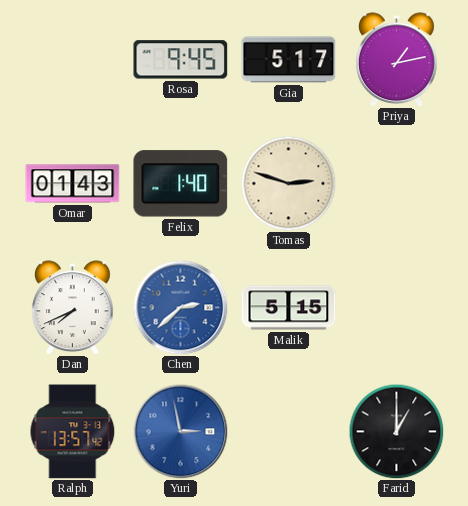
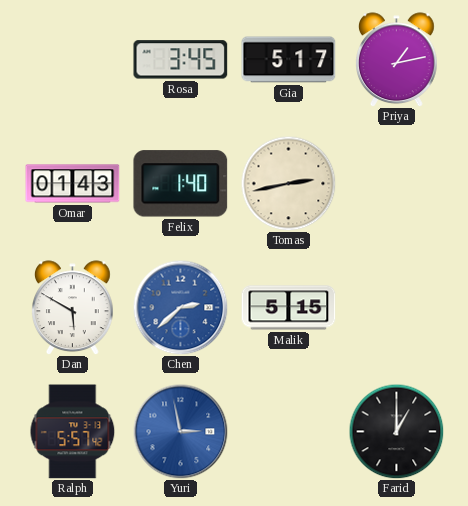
Rosa: 9:45 -> 3:45 (181, 60)
Tomas: 2:48 -> 2:43 (288, 183)
Dan: 7:41 -> 5:50 (73, 308)
Ralph: 13:57 -> 5:57 (73, 432)
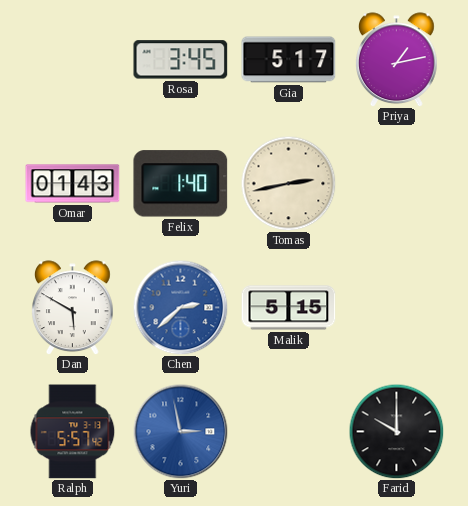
Farid: 1:00 -> 10:00 (396, 431)
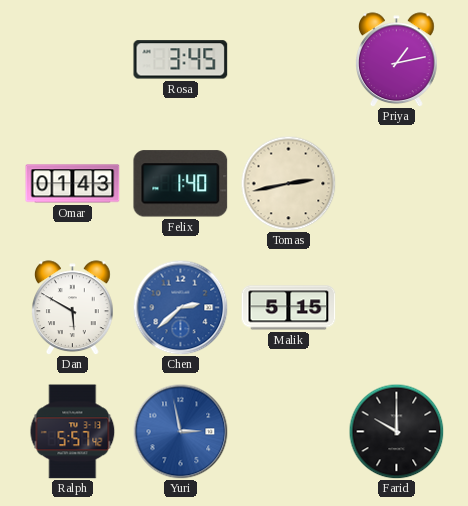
Gia: 5:17 -> none (289, 60)
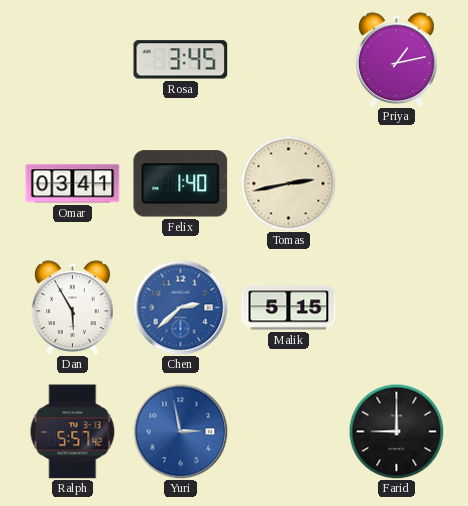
Omar: 01:43 -> 03:41 (73, 184)
Dan: 5:50 -> 5:55 (73, 308)
Farid: 10:00 -> 9:00 (396, 431)
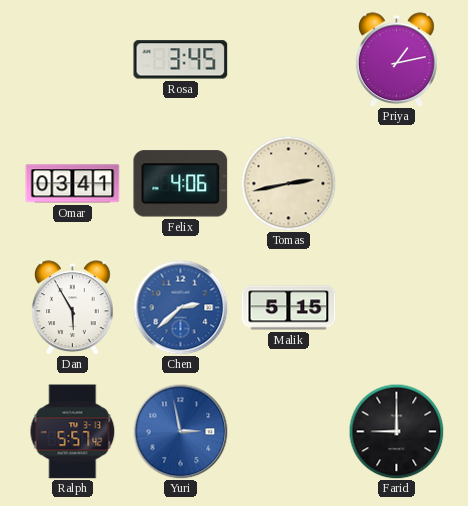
Felix: 1:40 -> 4:06 (181, 184)
